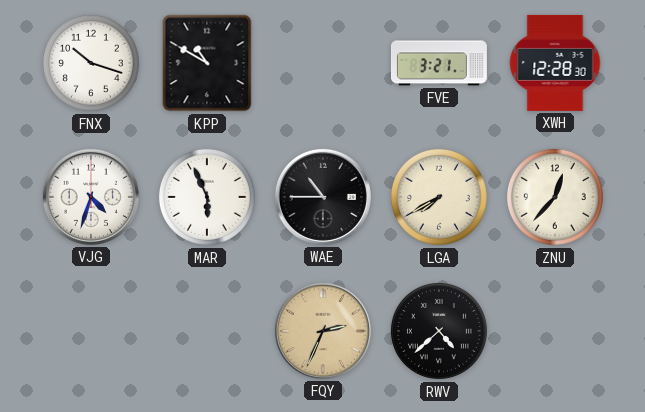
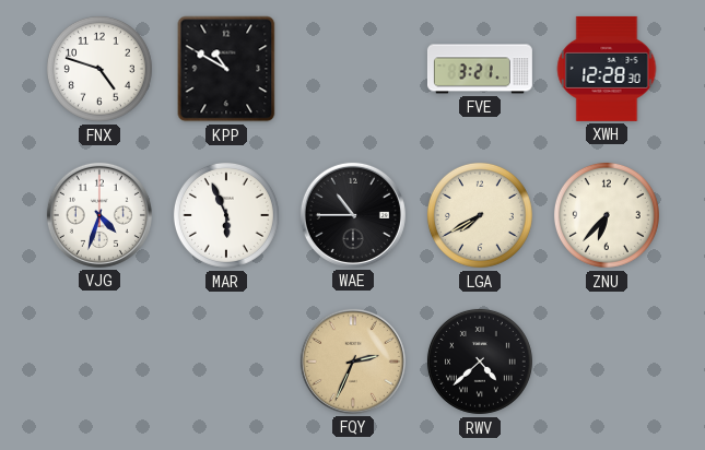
FNX: 10:18 -> 4:48 (99, 69)
ZNU: 12:37 -> 6:37 (607, 215)
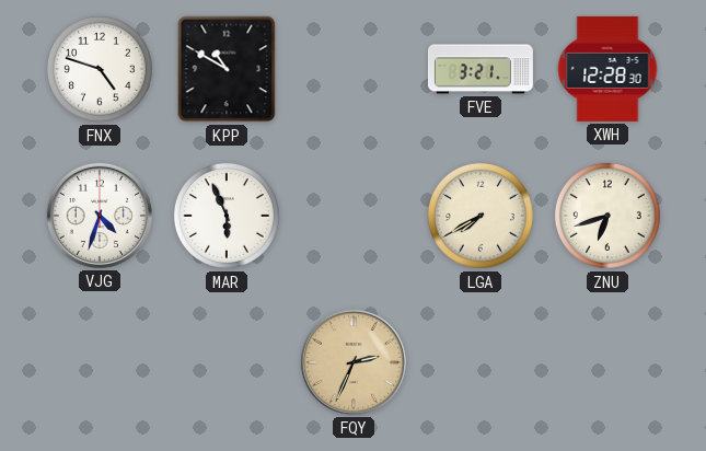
WAE: 10:45 -> none (353, 215)
ZNU: 6:37 -> 6:42 (607, 216)
RWV: 4:38 -> none (480, 362)
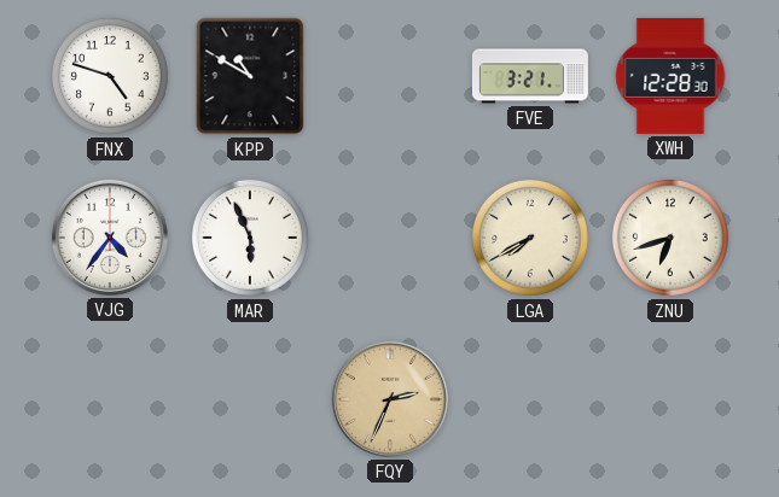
VJG: 4:33 -> 4:36 (110, 238)
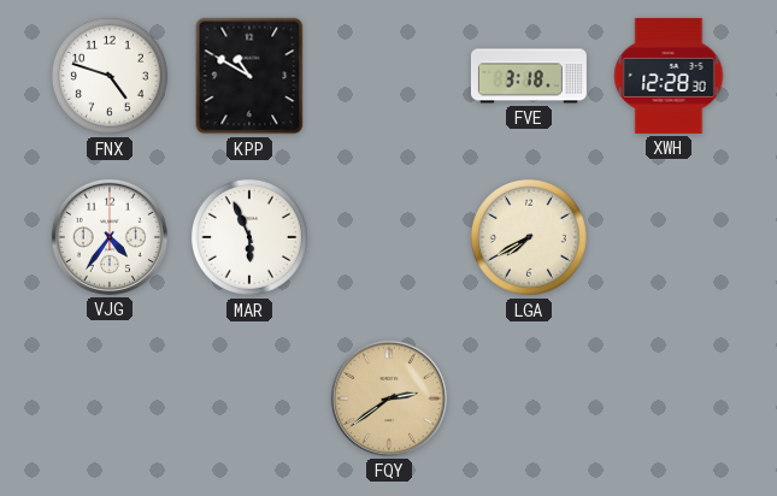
FVE: 3:21 -> 3:18 (529, 76)
ZNU: 6:42 -> none (670, 238)
FQY: 2:34 -> 2:39 (389, 398)
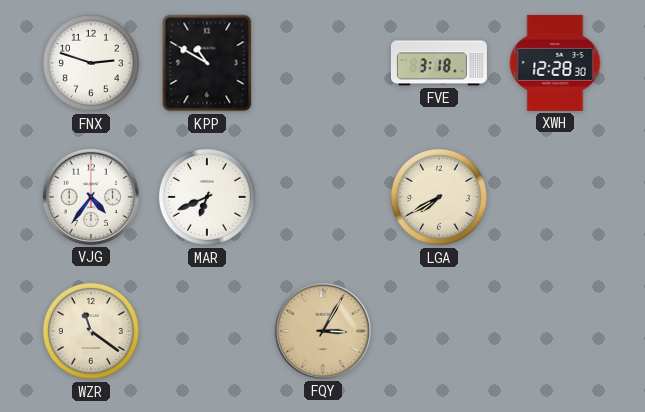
FNX: 4:48 -> 2:48 (91, 63)
MAR: 5:56 -> 6:41 (207, 197)
WZR: none -> 11:21 (91, 331)
FQY: 2:39 -> 3:05 (323, 331)
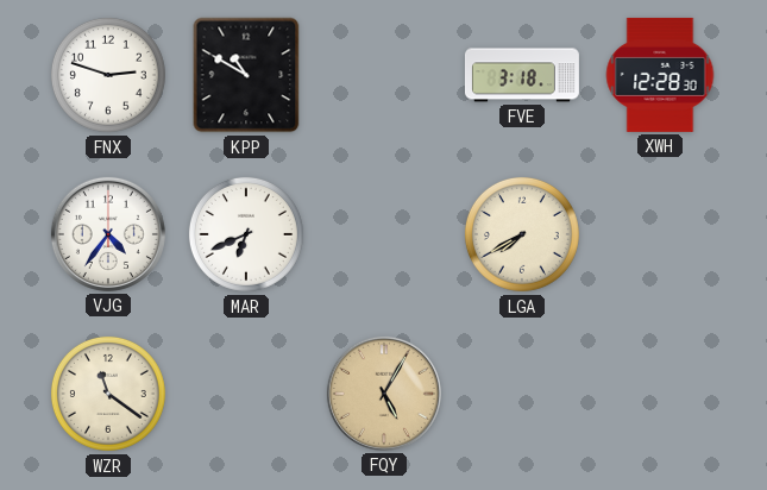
FQY: 3:05 -> 5:05 (384, 394)
